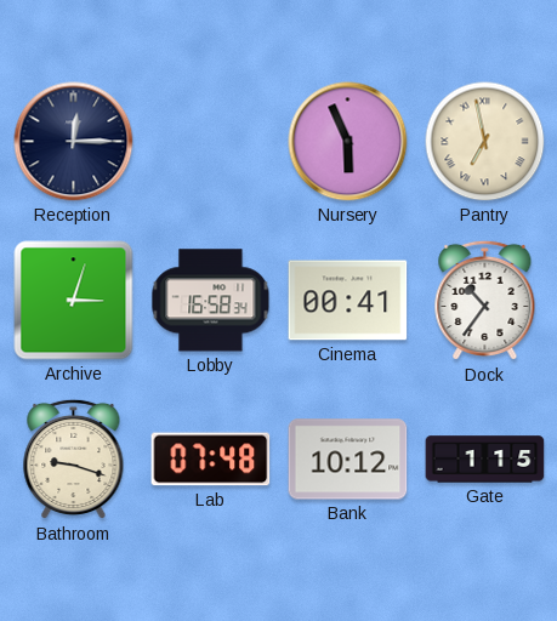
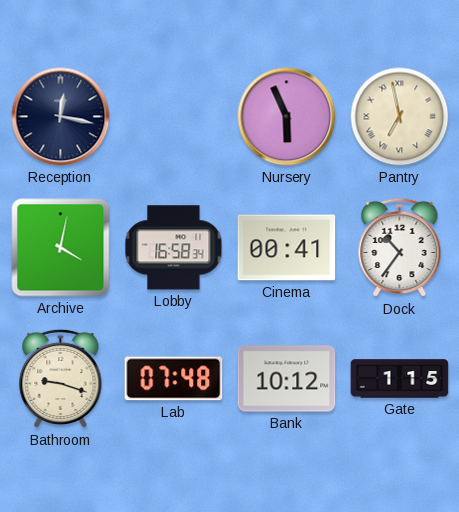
Reception: 12:15 -> 12:17 (61, 117)
Archive: 3:03 -> 4:02 (61, 248)
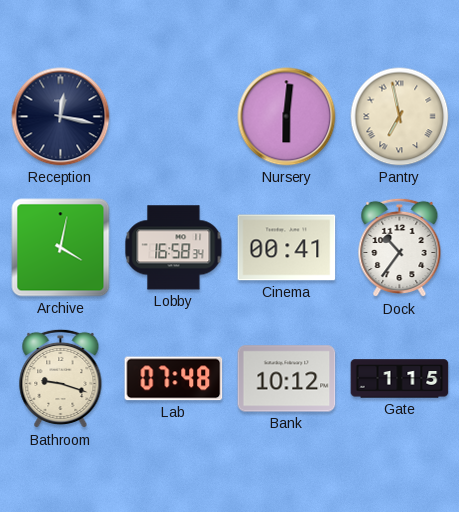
Nursery: 5:56 -> 6:01 (287, 117)
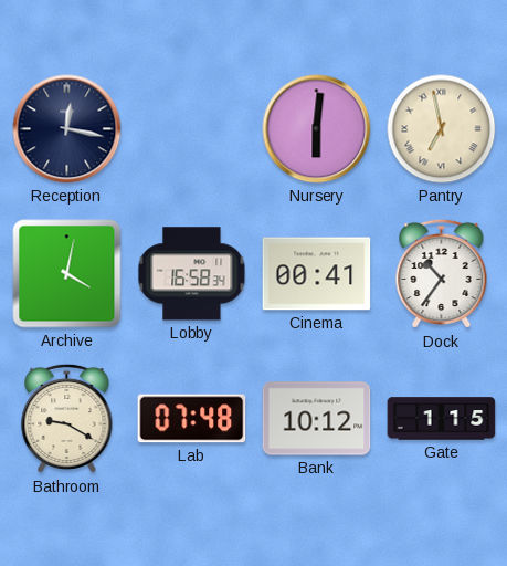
Bathroom: 9:18 -> 9:20 (67, 419)
